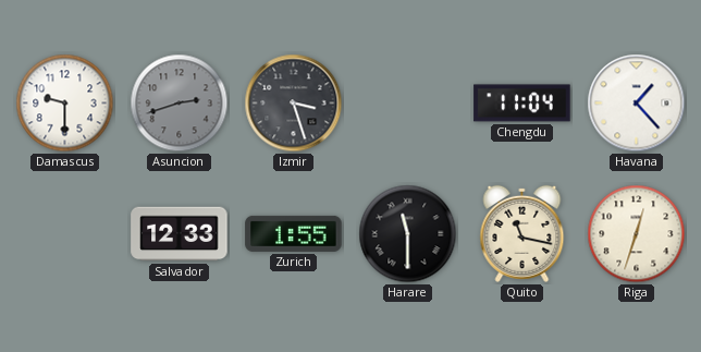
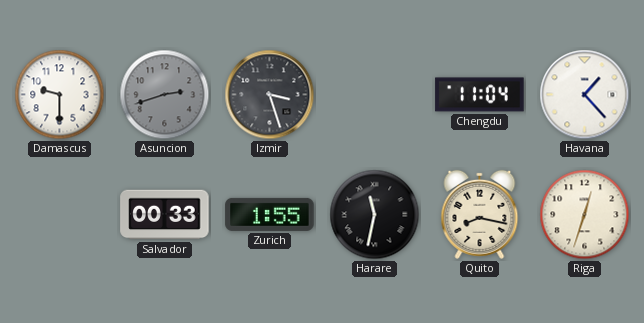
Salvador: 12:33 -> 00:33 (165, 215)
Harare: 11:30 -> 11:32 (375, 215)
Quito: 11:17 -> 8:17 (480, 214)
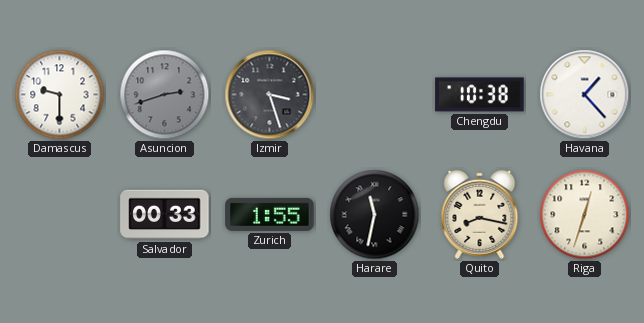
Chengdu: 11:04 -> 10:38 (480, 95)
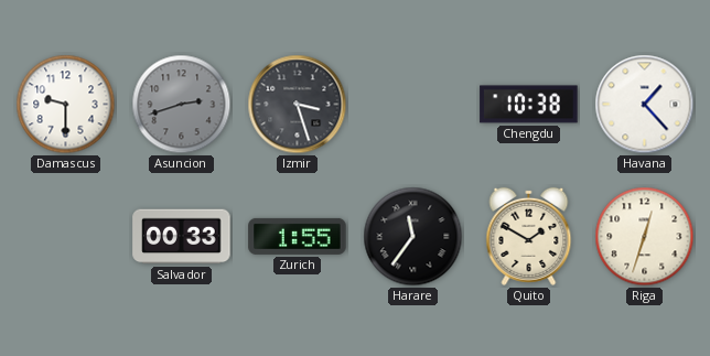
Harare: 11:32 -> 11:36 (413, 237)
Quito: 8:17 -> 1:50 (529, 236)
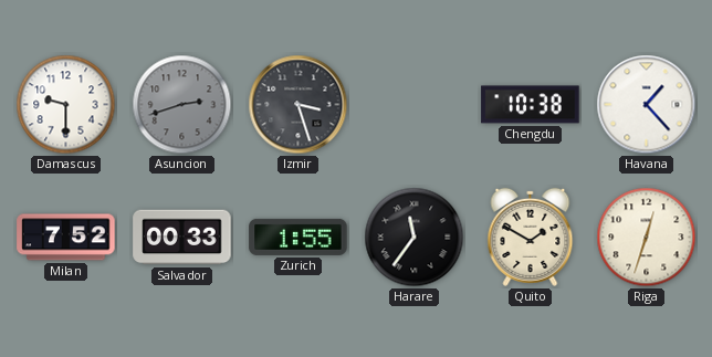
Milan: none -> 7:52 (66, 238)
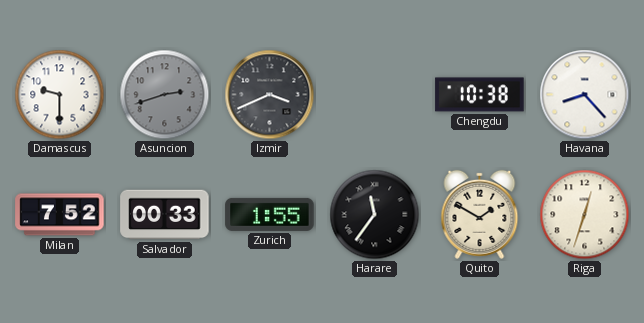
Izmir: 3:27 -> 3:41 (270, 95)
Havana: 1:23 -> 8:23 (585, 95)
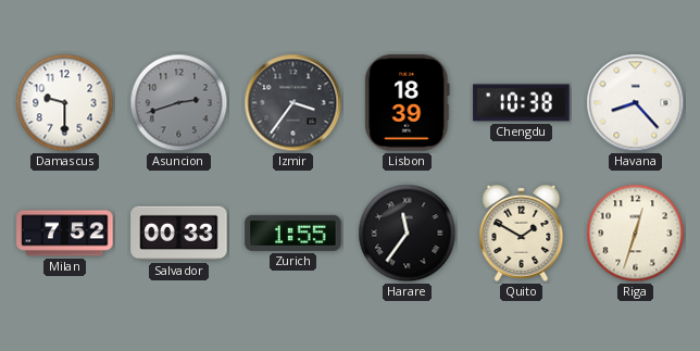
Izmir: 3:41 -> 3:36 (293, 103)
Lisbon: none -> 18:39 (408, 103)
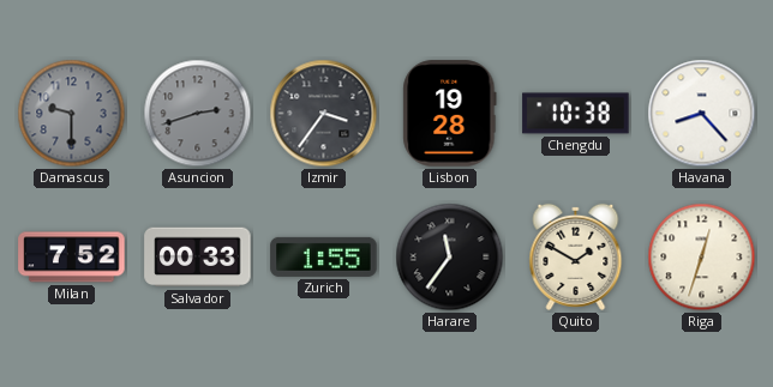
Damascus dial: white -> grey (72, 114)
Lisbon: 18:39 -> 19:28 (450, 114)
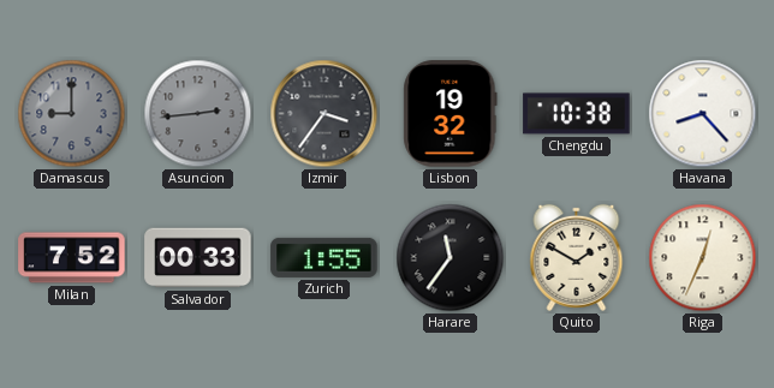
Damascus: 9:30 -> 9:00 (72, 114)
Asuncion: 2:42 -> 2:44 (198, 114)
Lisbon: 19:28 -> 19:32 (451, 114)
Riga: 12:33 -> 12:34 (703, 258)
